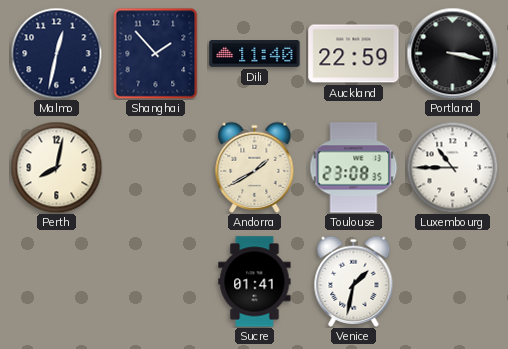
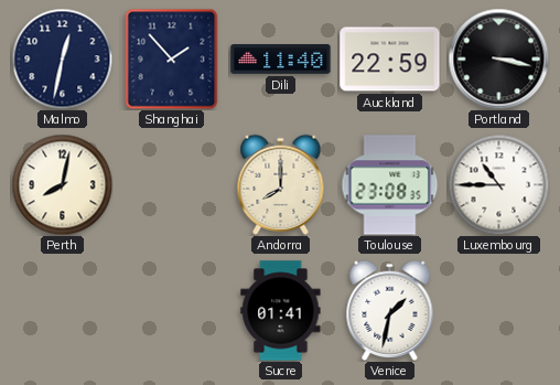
Andorra: 1:40 -> 8:00 (281, 184)
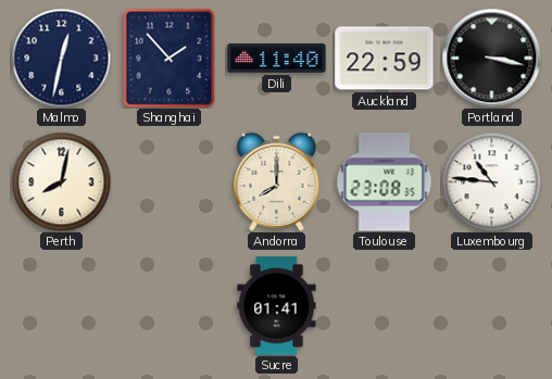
Luxembourg: 10:45 -> 10:46 (491, 181)
Venice: 1:32 -> none (390, 310)
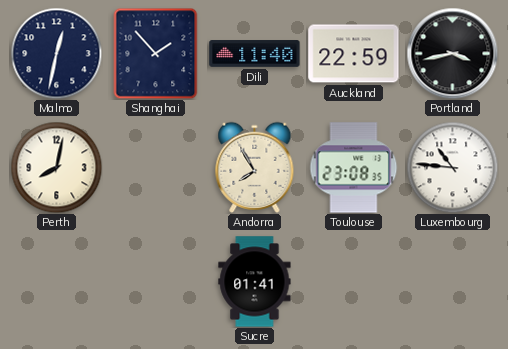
Portland: 3:17 -> 3:43 (452, 53)
Andorra: 8:00 -> 7:55 (255, 167)
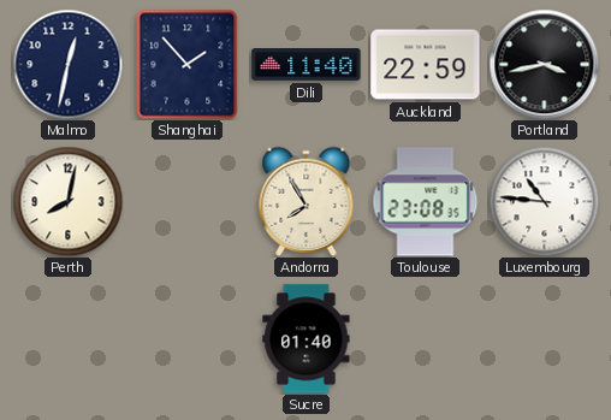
Sucre: 01:41 -> 01:40 (307, 339)
